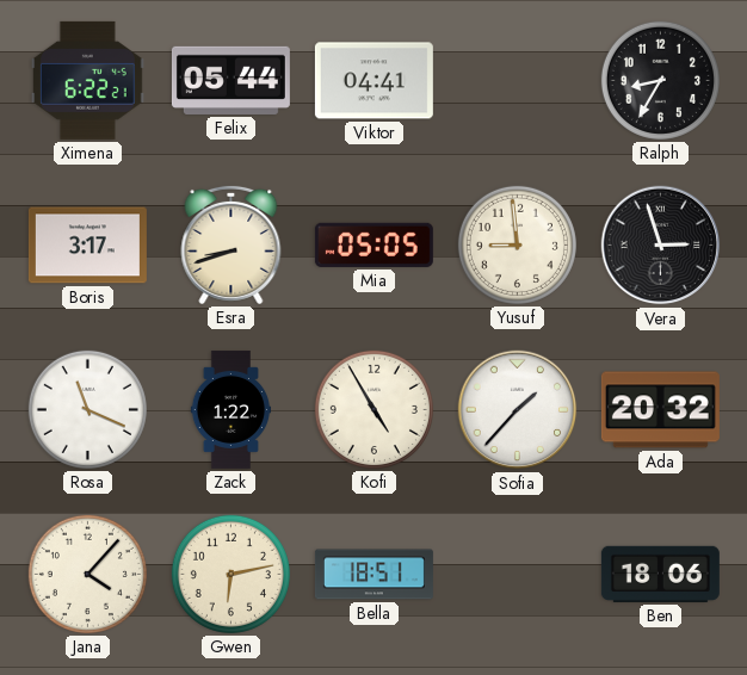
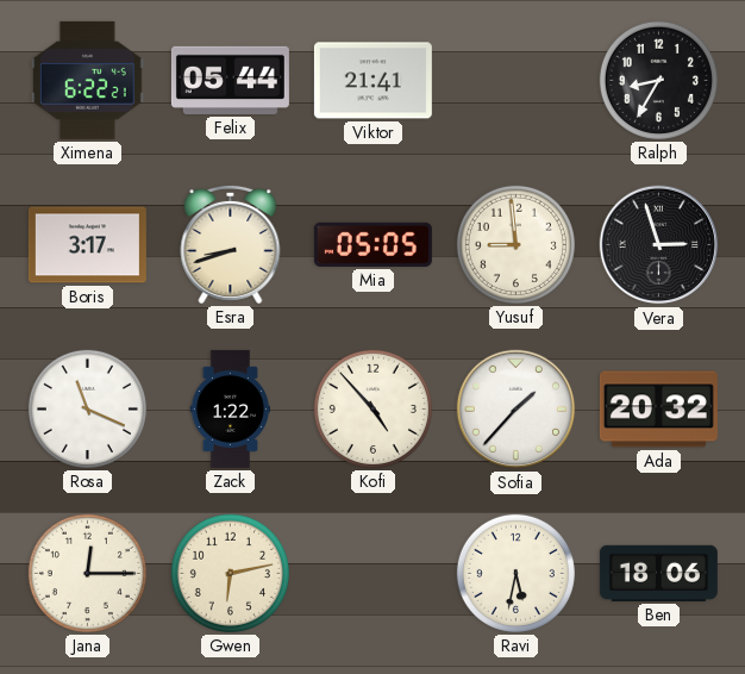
Viktor: 04:41 -> 21:41 (372, 81)
Kofi: 4:55 -> 4:53 (372, 408)
Jana: 4:07 -> 12:15 (87, 573)
Bella: 18:51 -> none (373, 575)
Ravi: none -> 5:32 (515, 573)
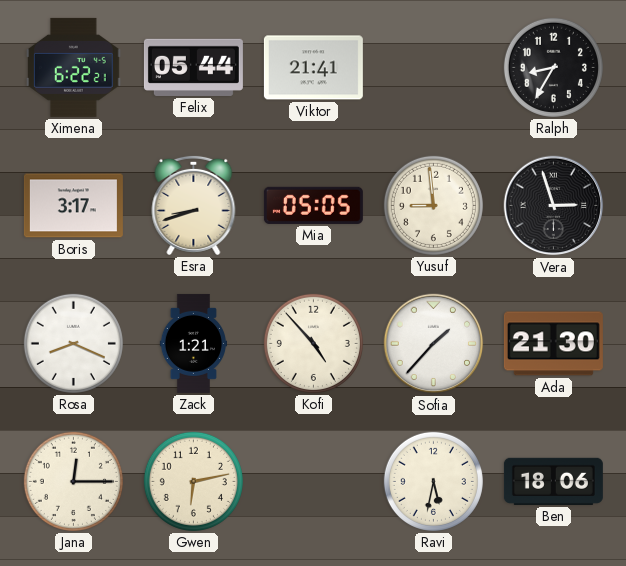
Rosa: 11:19 -> 8:19 (73, 343)
Zack: 1:22 -> 1:21 (193, 343)
Ada: 20:32 -> 21:30 (553, 344)
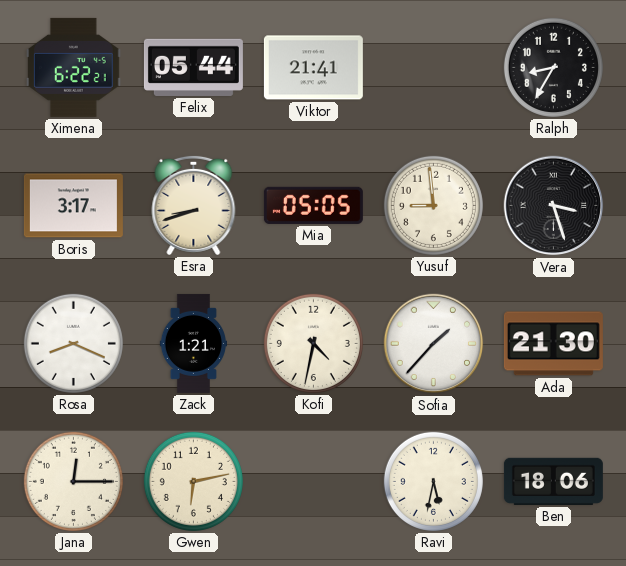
Vera: 2:57 -> 3:27 (554, 206)
Kofi: 4:53 -> 4:32 (313, 343)
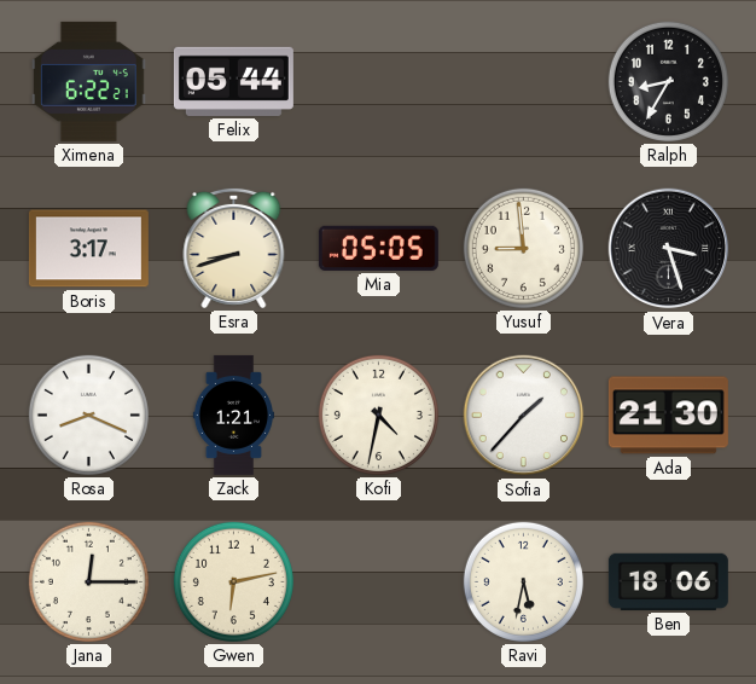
Viktor: 21:41 -> none (313, 68)
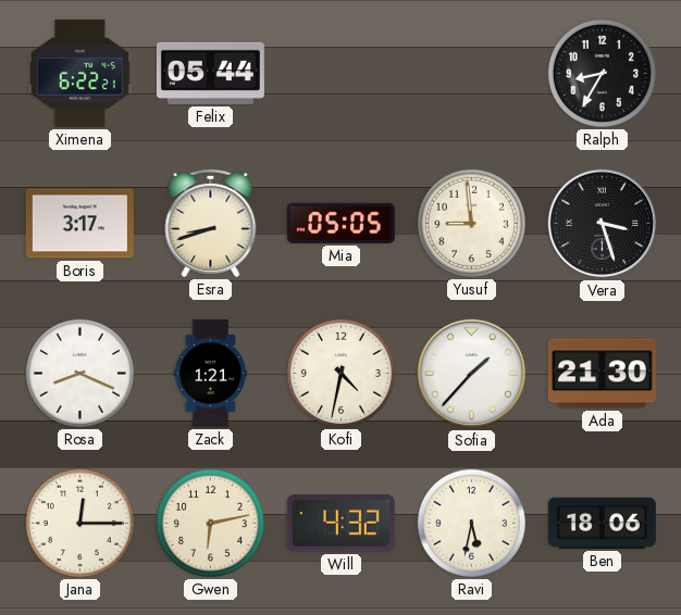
Will: none -> 4:32 (340, 524)
